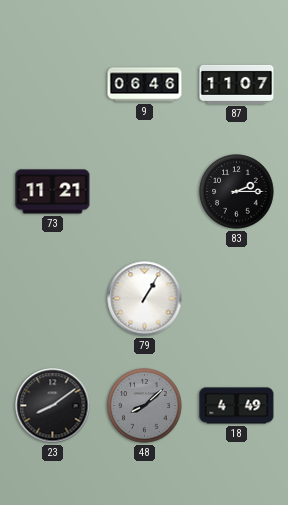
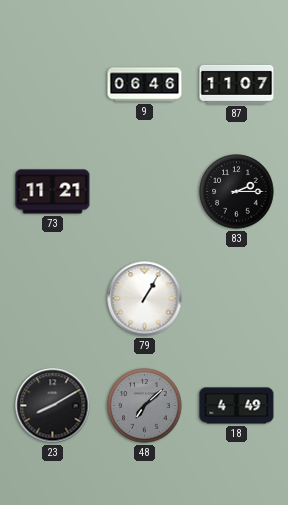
23: 8:09 -> 8:10 (53, 406)
48: 8:08 -> 7:08 (145, 406)
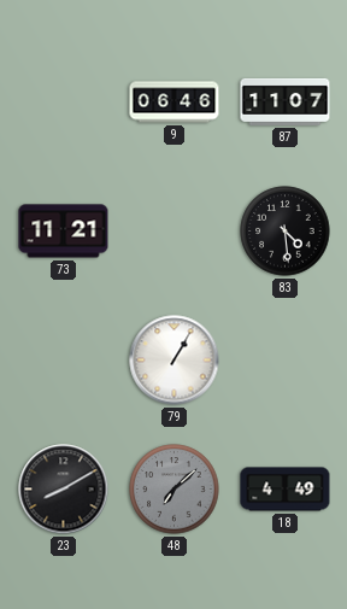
83: 2:15 -> 4:29 (286, 232)
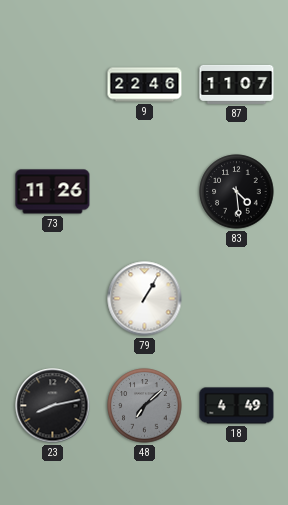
9: 06:46 -> 22:46 (145, 85)
73: 11:21 -> 11:26 (53, 192)
23: 8:10 -> 8:13 (53, 406)
